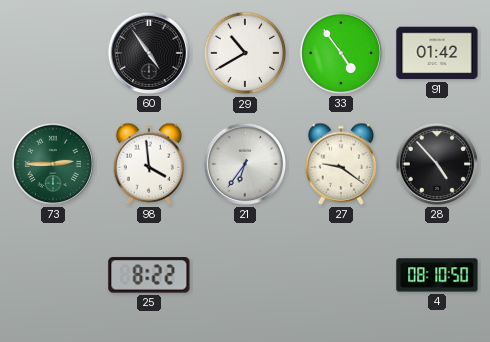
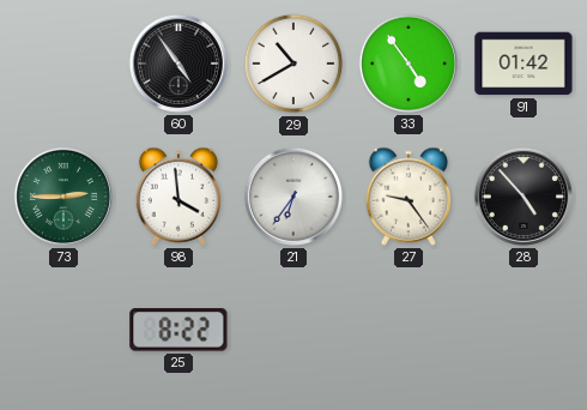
27: 9:21 -> 9:24 (409, 197)
4: 08:10 -> none (437, 275)
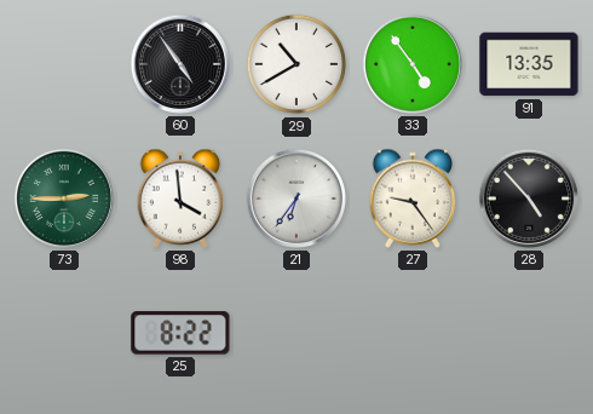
91: 01:42 -> 13:35 (529, 64)
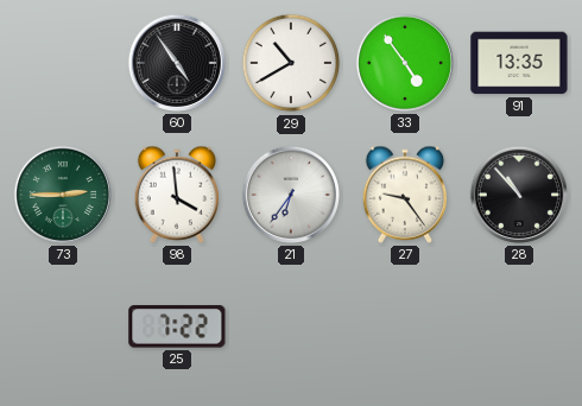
28: 4:53 -> 10:53 (519, 195)
25: 8:22 -> 7:22 (177, 326)
